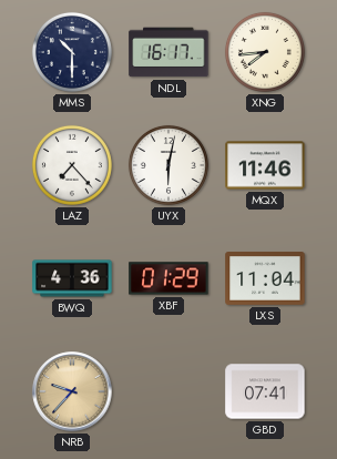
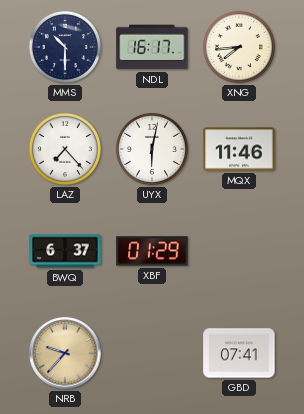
BWQ: 4:36 -> 6:37 (65, 251)
LXS: 11:04 -> none (265, 279)
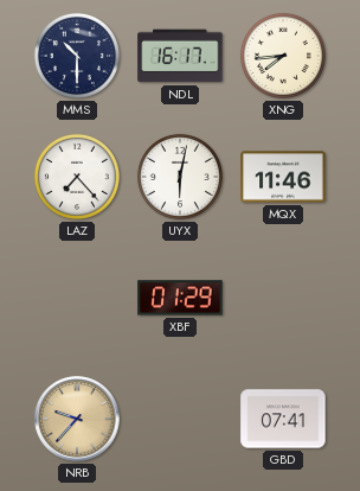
BWQ: 6:37 -> none (65, 251)
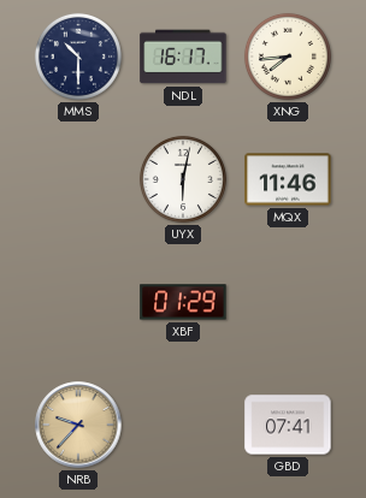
LAZ: 7:23 -> none (77, 177)
